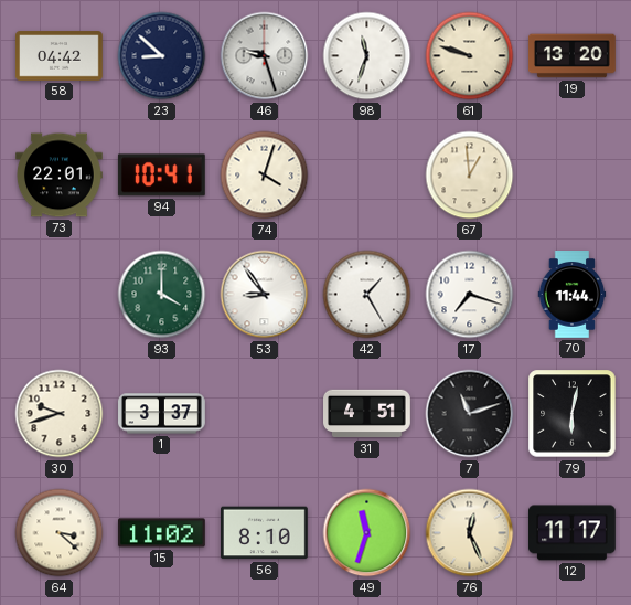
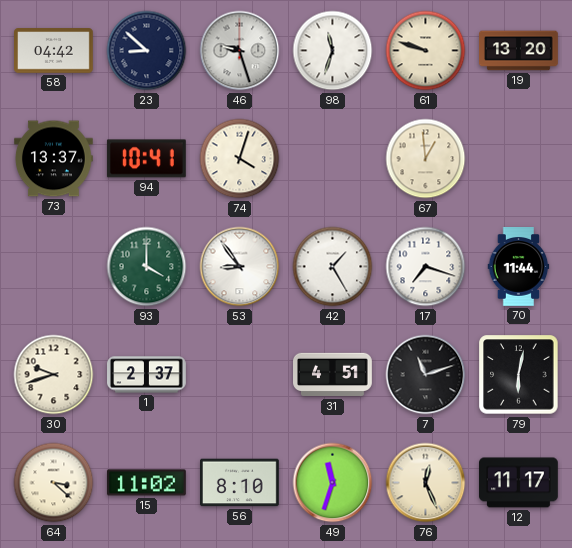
73: 22:01 -> 13:37 (54, 159)
1: 3:37 -> 2:37 (147, 375)
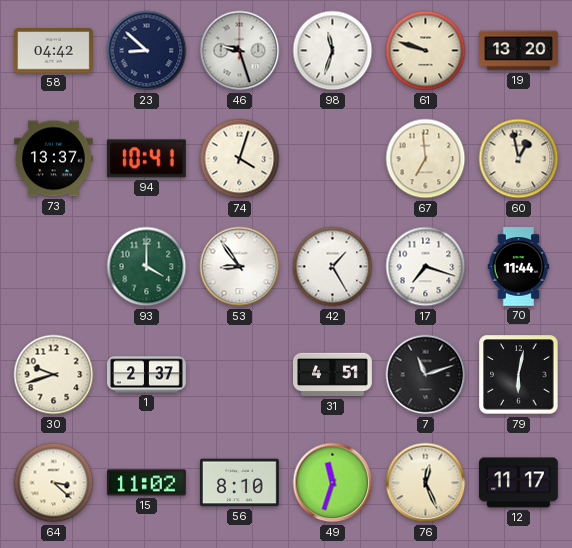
67: 12:59 -> 6:59 (426, 159)
60: none -> 12:58 (519, 159)
